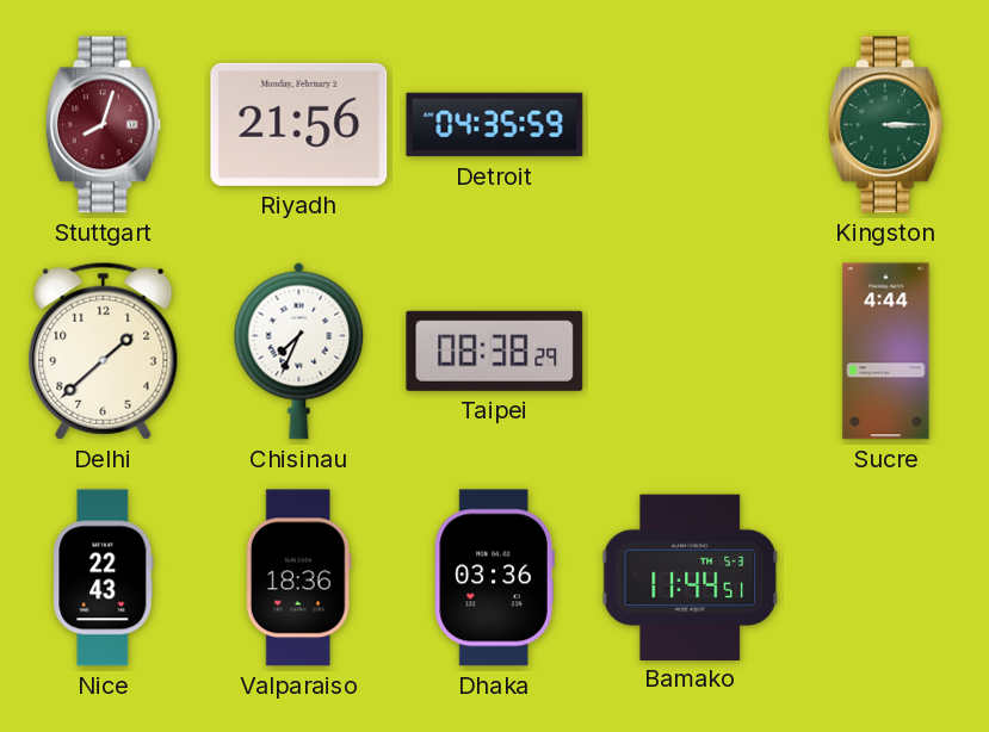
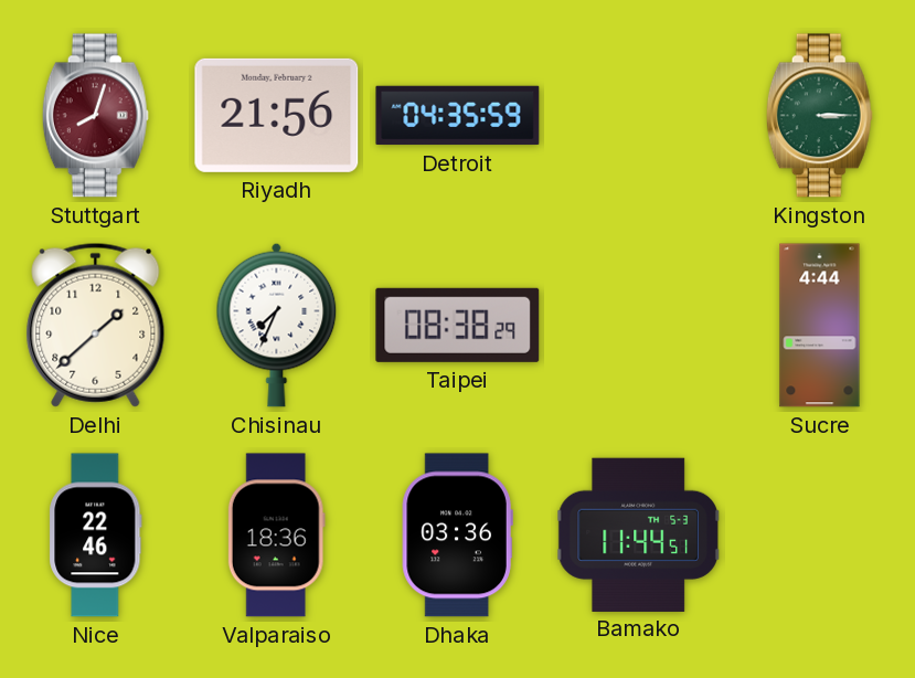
Nice: 22:43 -> 22:46 (96, 536)
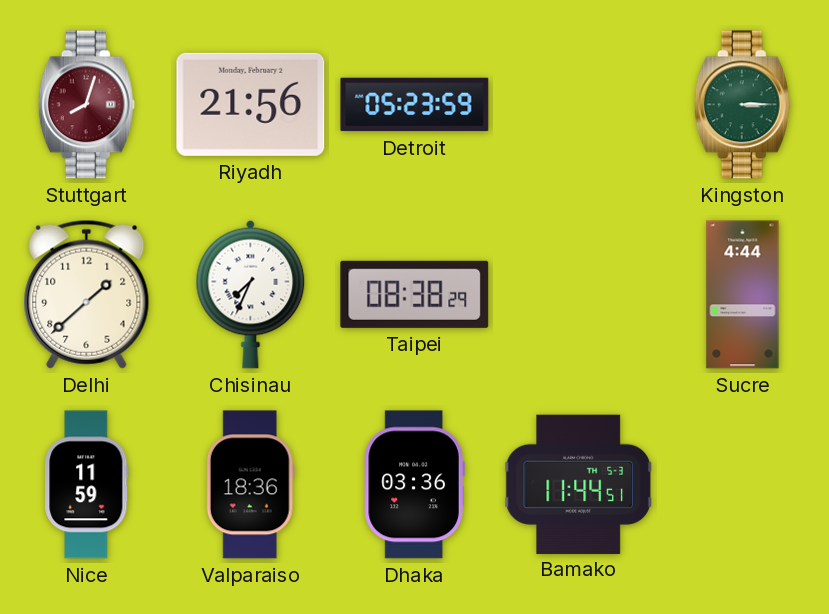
Detroit: 04:35 -> 05:23 (415, 105)
Nice: 22:46 -> 11:59 (87, 485)
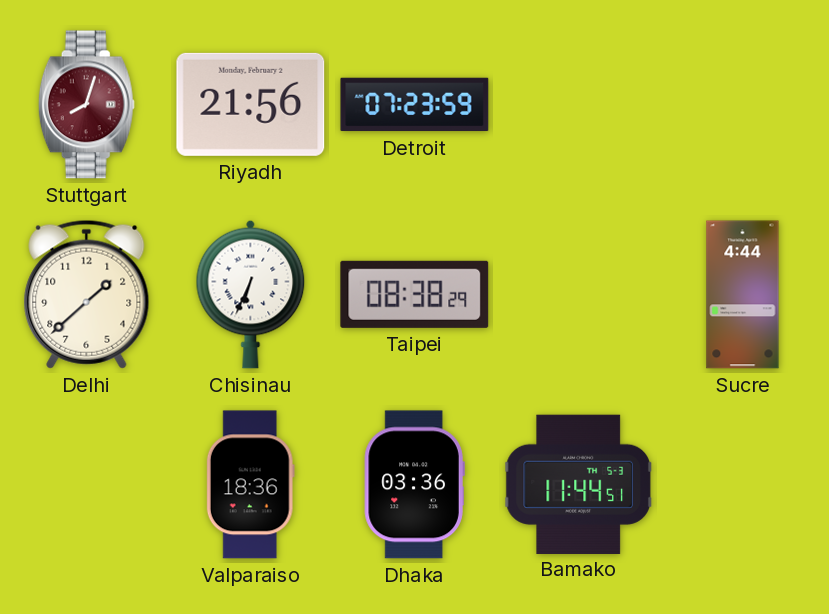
Detroit: 05:23 -> 07:23 (415, 105)
Kingston: 3:15 -> none (742, 105)
Chisinau: 7:34 -> 6:34 (251, 294)
Nice: 11:59 -> none (87, 485)
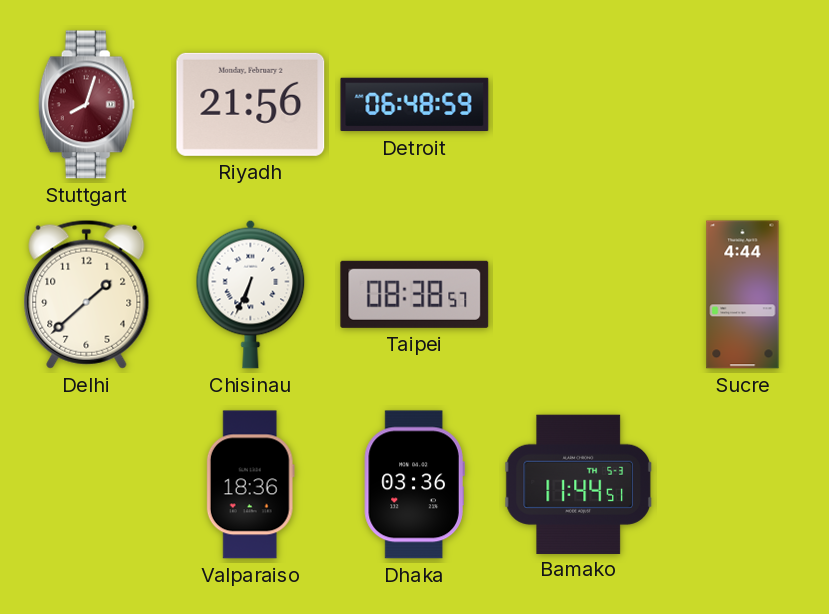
Detroit: 07:23 -> 06:48 (415, 105)
Taipei: 08:38:29 -> 08:38:57 (415, 294)
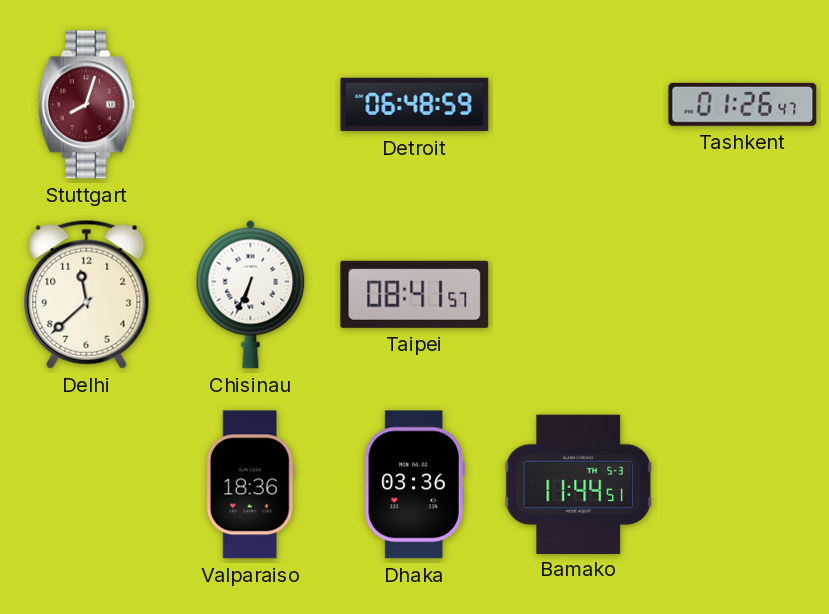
Riyadh: 21:56 -> none (251, 104)
Tashkent: none -> 01:26 (743, 104)
Delhi: 1:38 -> 11:38 (87, 294)
Taipei: 08:38 -> 08:41 (415, 294)
Sucre: 4:44 -> none (743, 295)
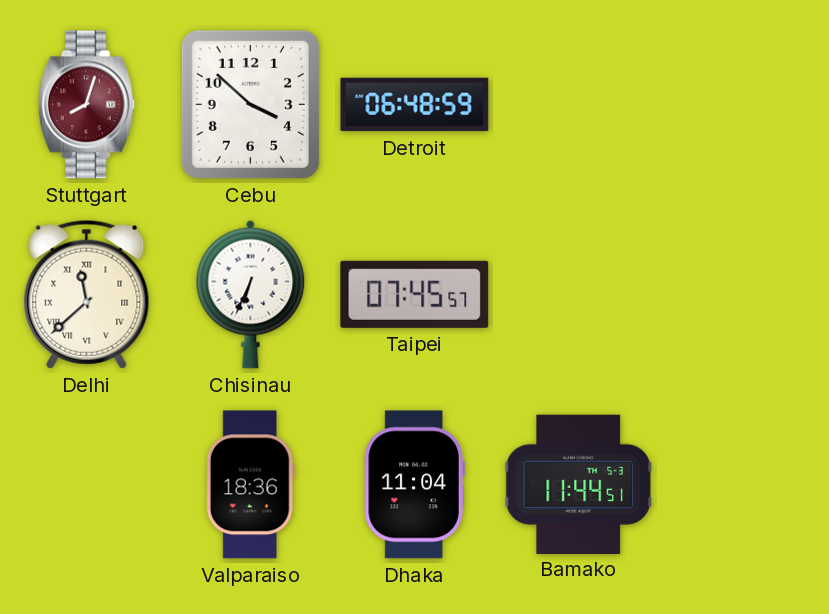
Cebu: none -> 3:52 (250, 104)
Tashkent: 01:26 -> none (743, 104)
Delhi numerals: Arabic -> Roman (87, 294)
Taipei: 08:41 -> 07:45 (415, 294)
Dhaka: 03:36 -> 11:04 (414, 485)
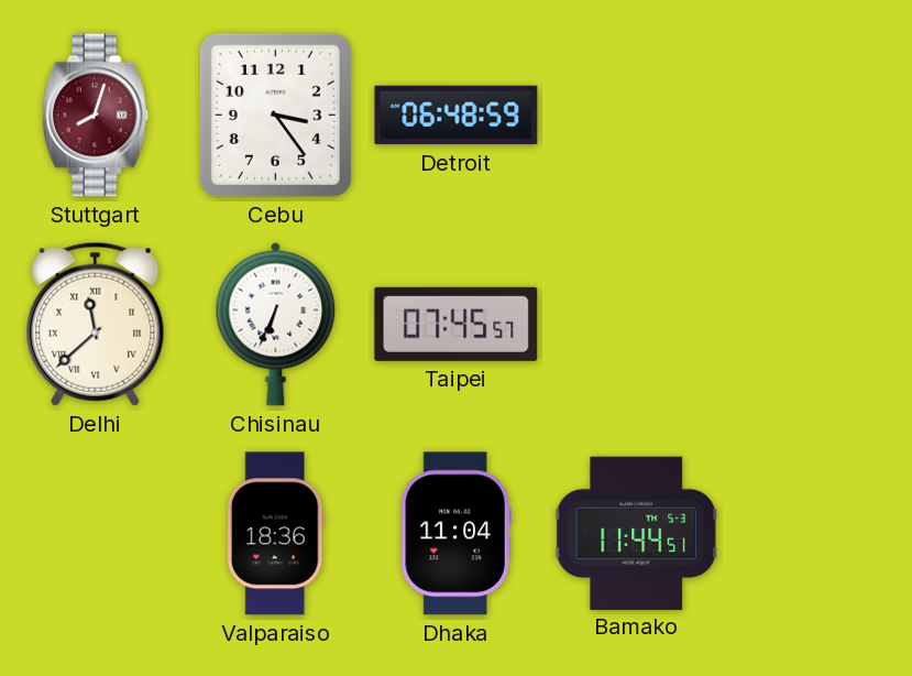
Cebu: 3:52 -> 3:24 (275, 115)
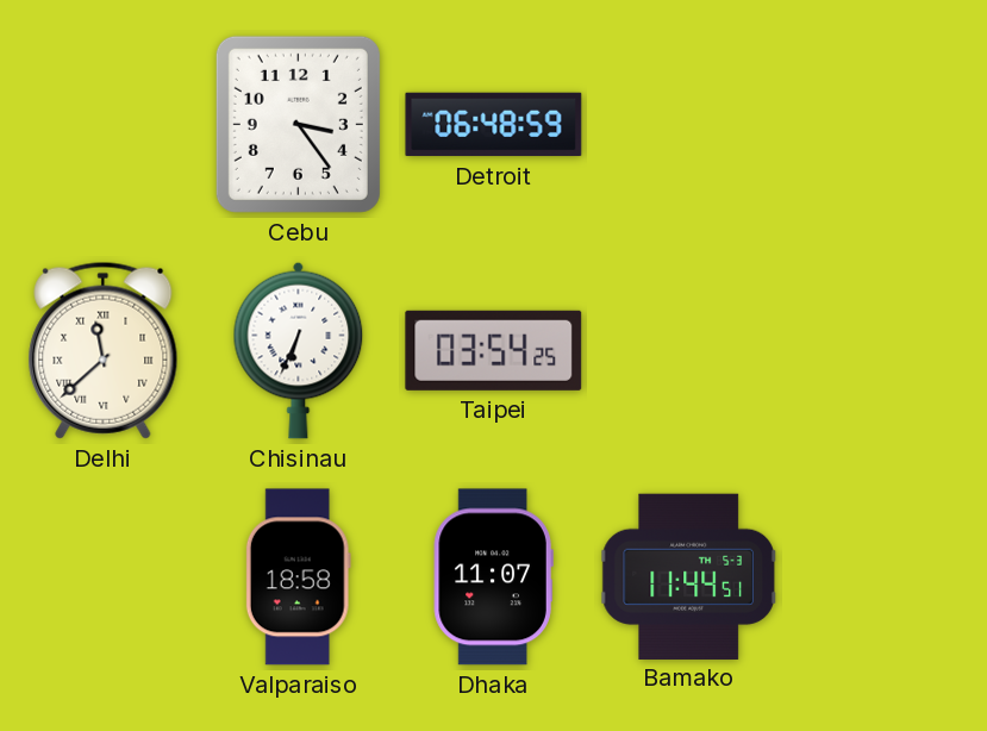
Stuttgart: 8:03 -> none (95, 116)
Taipei: 07:45 -> 03:54 (494, 350)
Valparaiso: 18:36 -> 18:58 (298, 577)
Dhaka: 11:04 -> 11:07 (493, 577)
